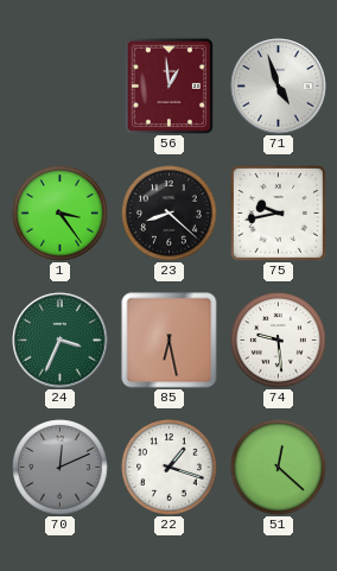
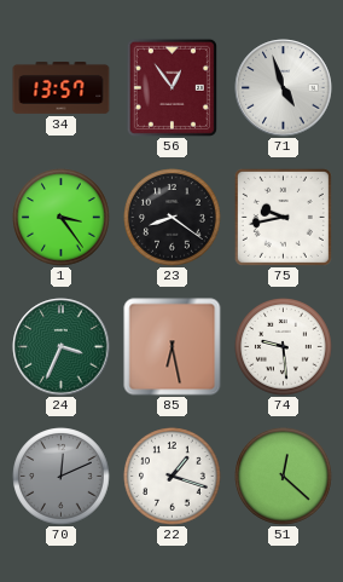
34: none -> 13:57 (62, 87)
56: 12:59 -> 12:54 (171, 87)
23: 8:22 -> 8:21 (173, 218)
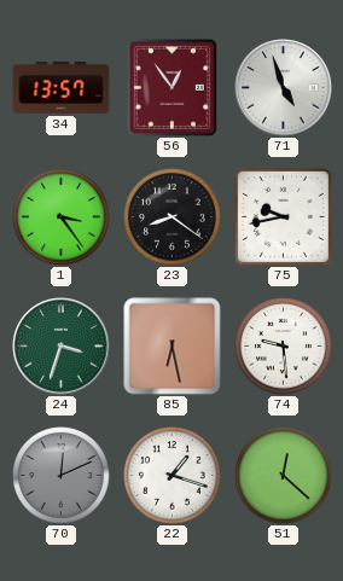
24: 3:34 -> 3:33 (62, 347)
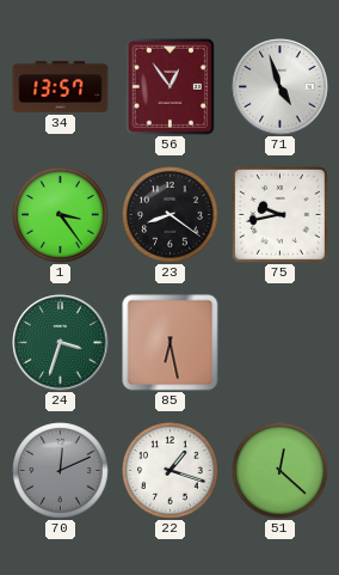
74: 9:29 -> none (284, 347)
